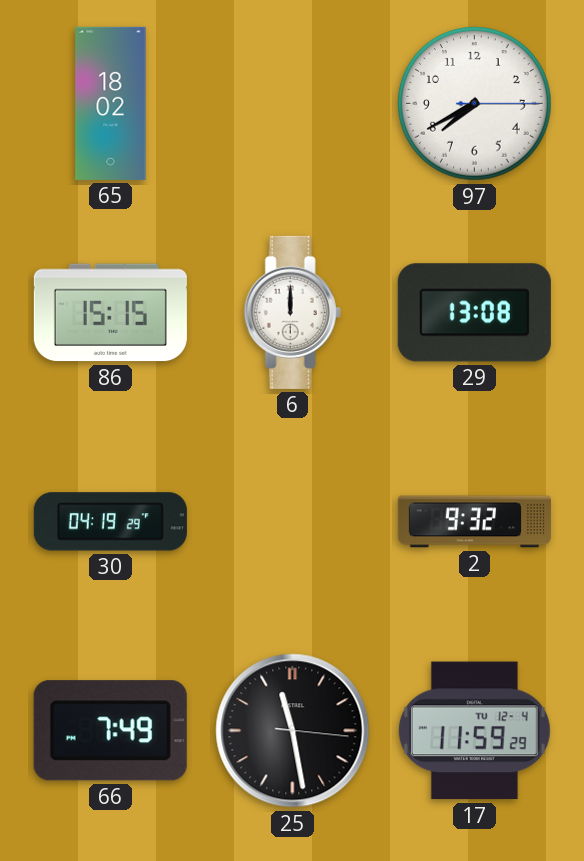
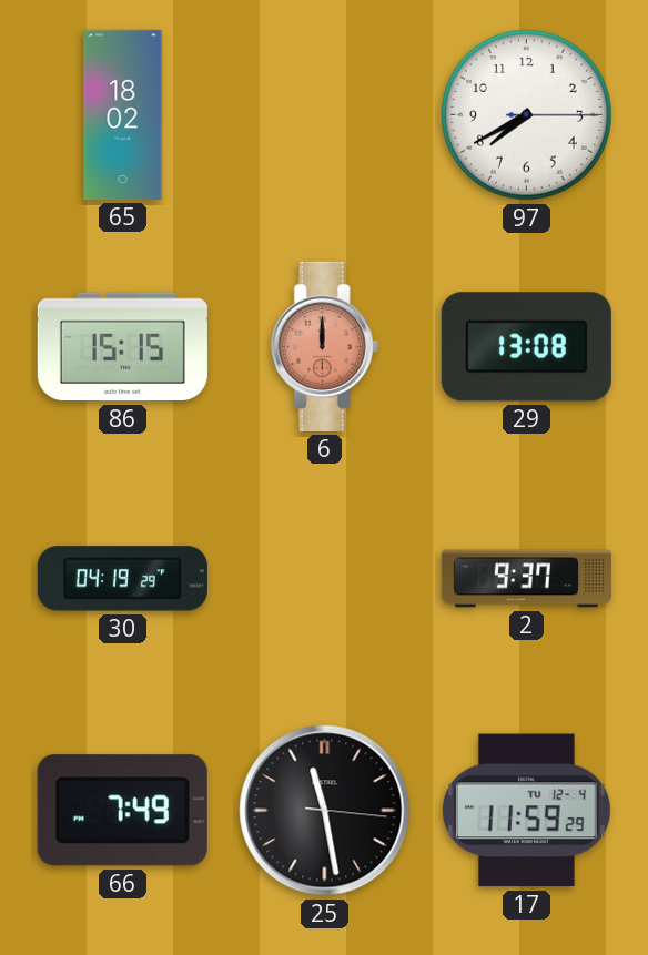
6 dial: white -> salmon (324, 346)
2: 9:32 -> 9:37 (526, 579)
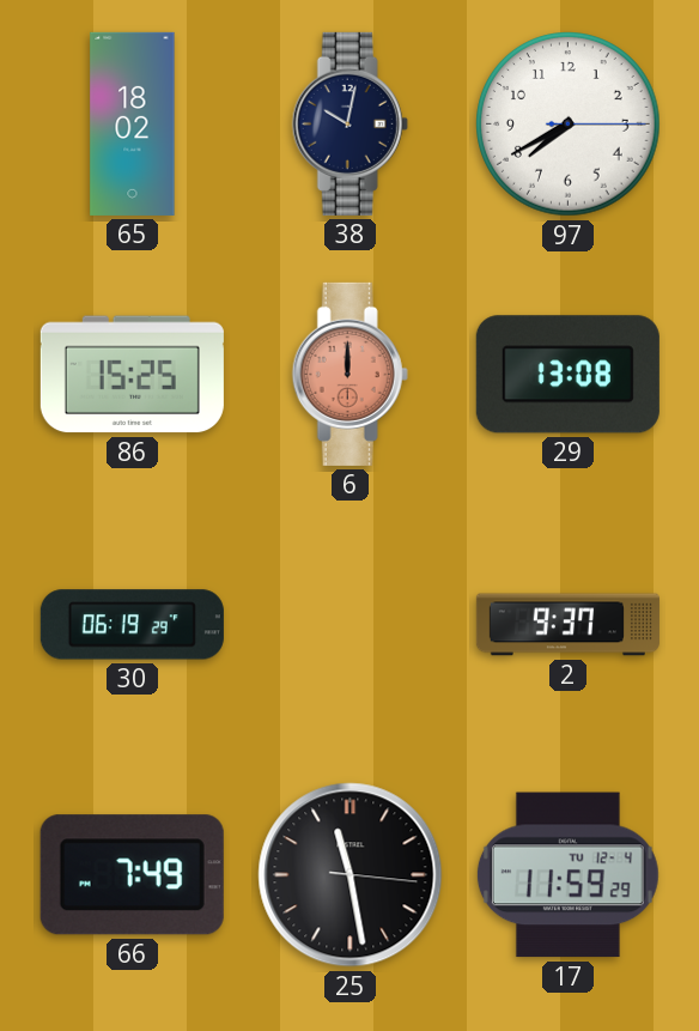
38: none -> 10:02 (349, 123)
86: 15:15 -> 15:25 (132, 375)
30: 04:19 -> 06:19 (132, 625)
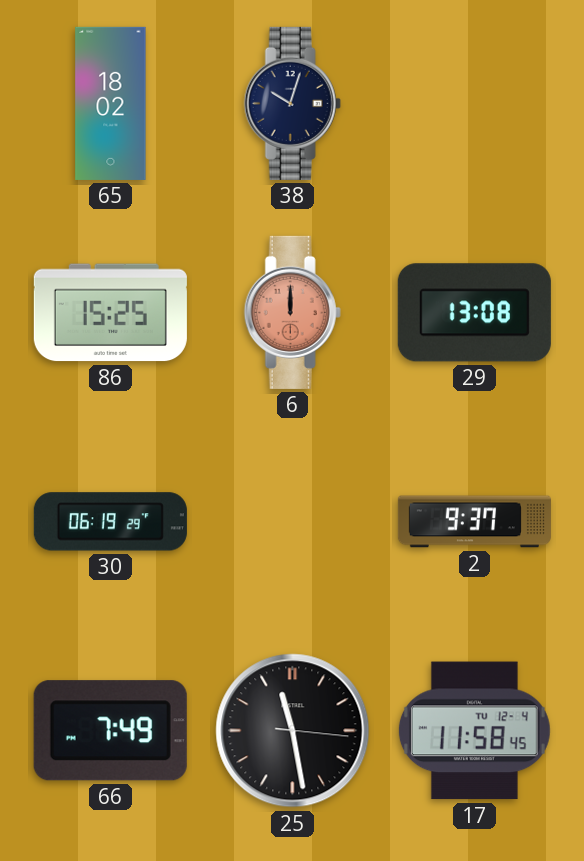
38: 10:02 -> 10:03 (292, 103)
97: 7:40 -> none (569, 125)
17: 11:59 -> 11:58 (474, 731)
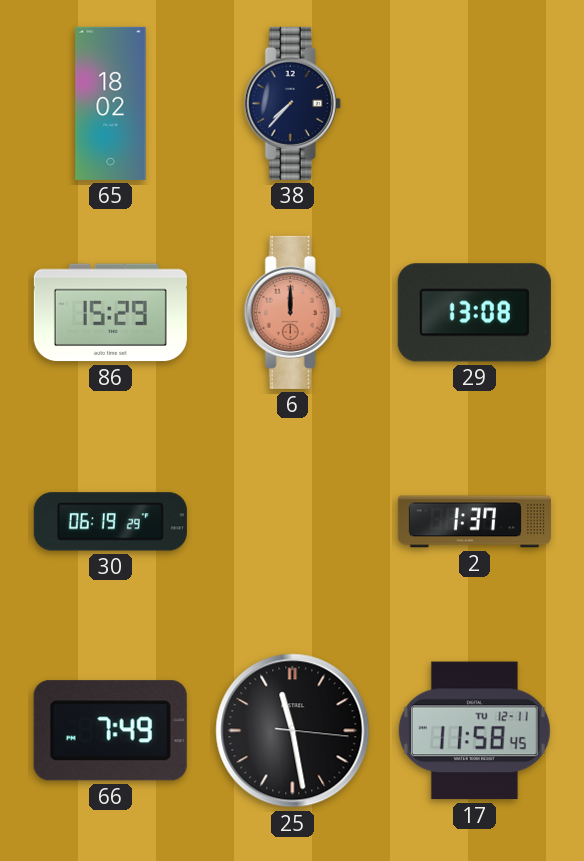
38: 10:03 -> 7:37 (292, 103)
86: 15:25 -> 15:29 (110, 313)
2: 9:37 -> 1:37 (474, 522)
17 date: TU 12-4 -> TU 12-11 (474, 731)
